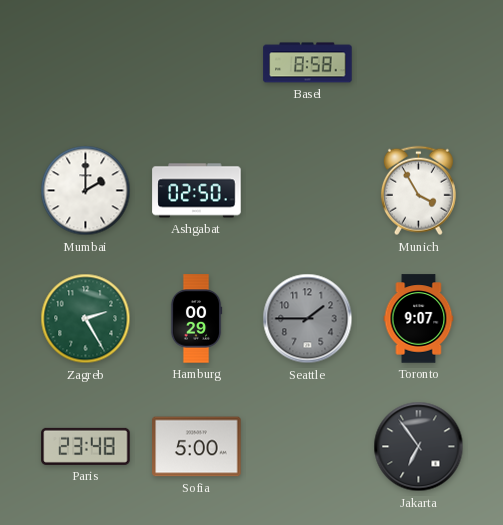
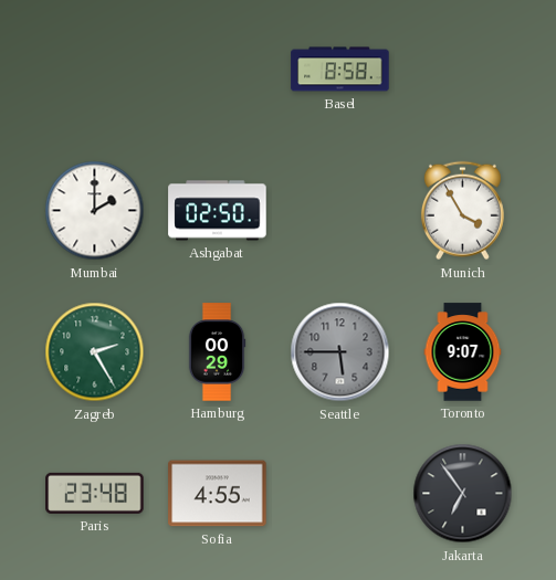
Seattle: 1:45 -> 5:45 (340, 352)
Sofia: 5:00 -> 4:55 (218, 494)
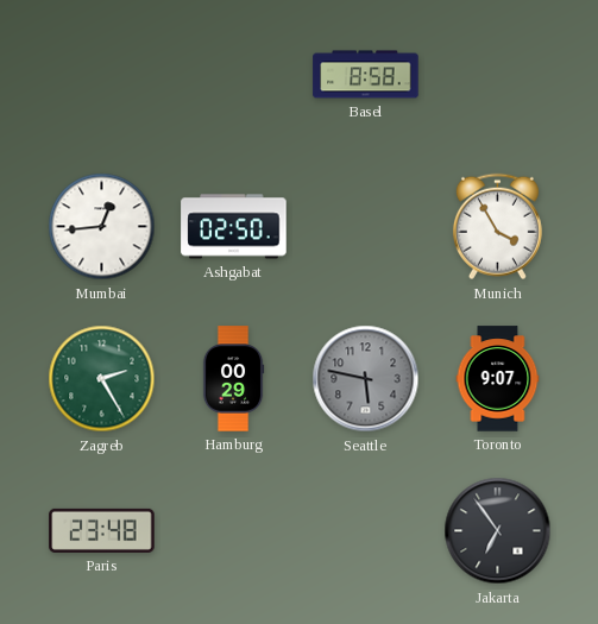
Mumbai: 2:00 -> 12:44 (102, 227)
Seattle: 5:45 -> 5:47 (366, 379)
Sofia: 4:55 -> none (218, 494)
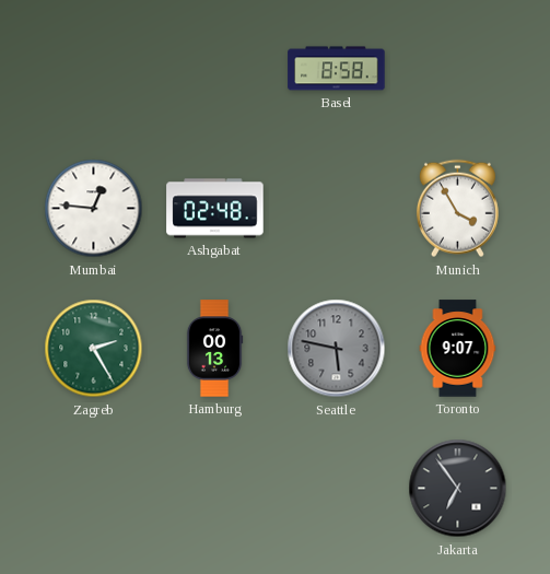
Mumbai: 12:44 -> 12:46 (94, 209)
Ashgabat: 02:50 -> 02:48 (215, 209)
Hamburg: 00:29 -> 00:13 (214, 349)
Paris: 23:48 -> none (102, 530)
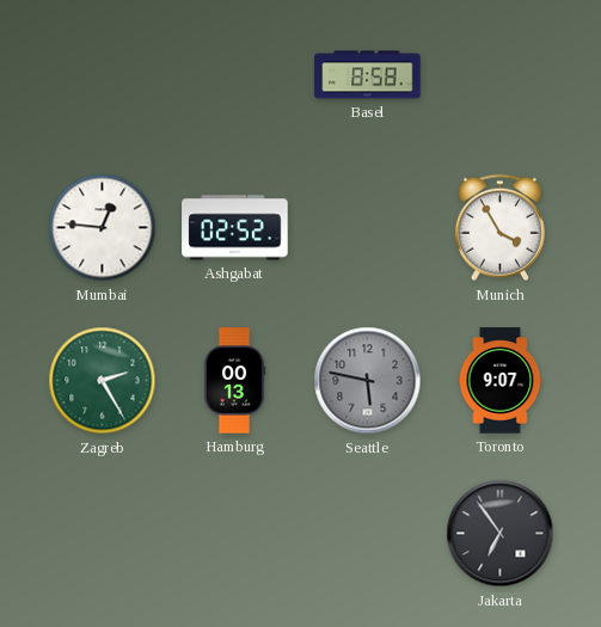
Ashgabat: 02:48 -> 02:52 (235, 228)
